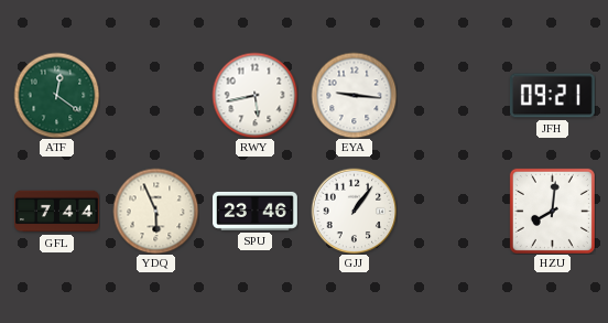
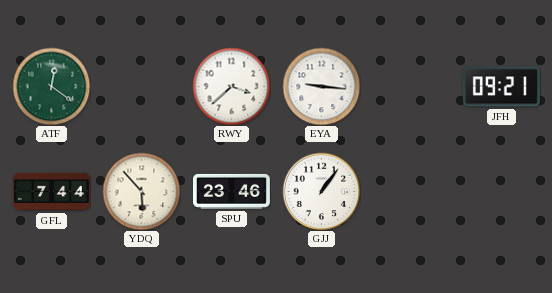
RWY: 5:43 -> 3:38 (231, 86)
YDQ: 5:56 -> 5:53 (141, 191)
HZU: 8:01 -> none (552, 211)
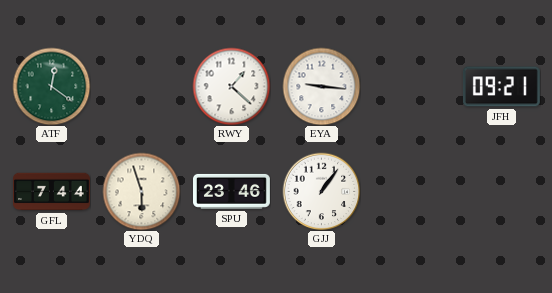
RWY: 3:38 -> 1:22 (231, 86)
YDQ: 5:53 -> 5:57 (141, 191)
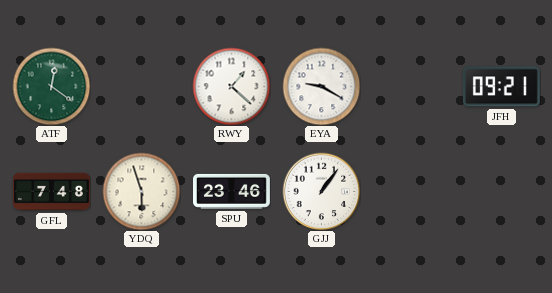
EYA: 9:16 -> 9:20 (321, 86)
GFL: 7:44 -> 7:48 (52, 192)
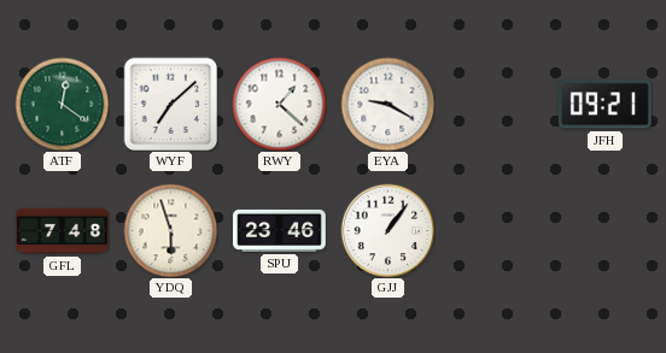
WYF: none -> 7:08 (170, 104)
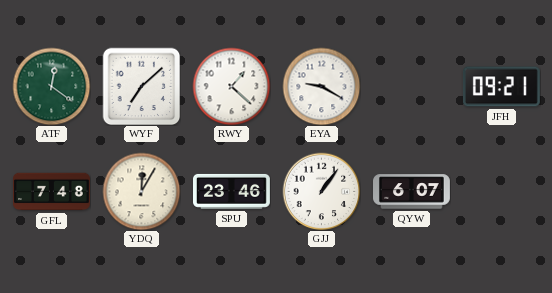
YDQ: 5:57 -> 12:05 (141, 191)
QYW: none -> 6:07 (412, 192)
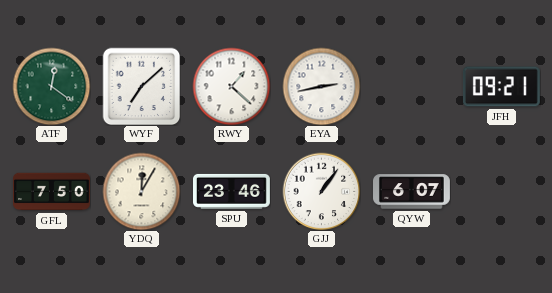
EYA: 9:20 -> 2:43 (321, 86)
GFL: 7:48 -> 7:50 (52, 192)
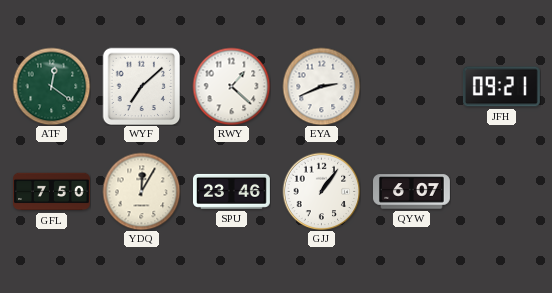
EYA: 2:43 -> 2:41 (321, 86)
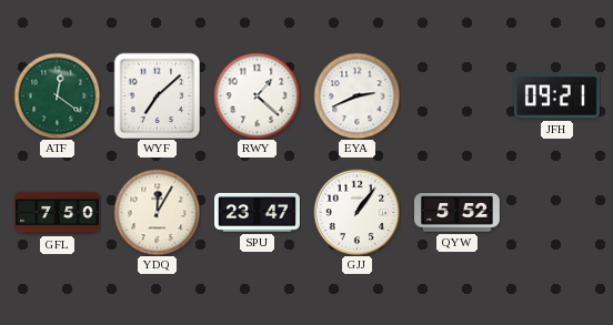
SPU: 23:46 -> 23:47 (258, 212)
QYW: 6:07 -> 5:52 (458, 213)
